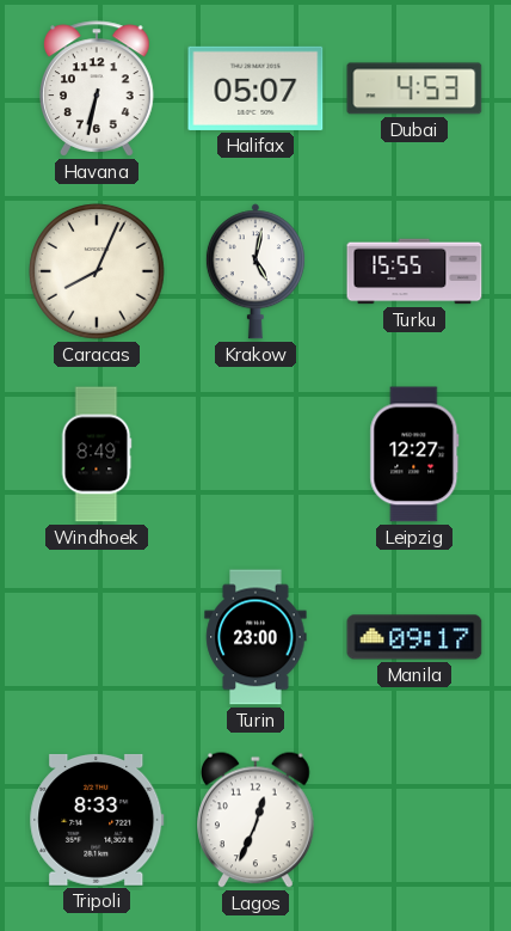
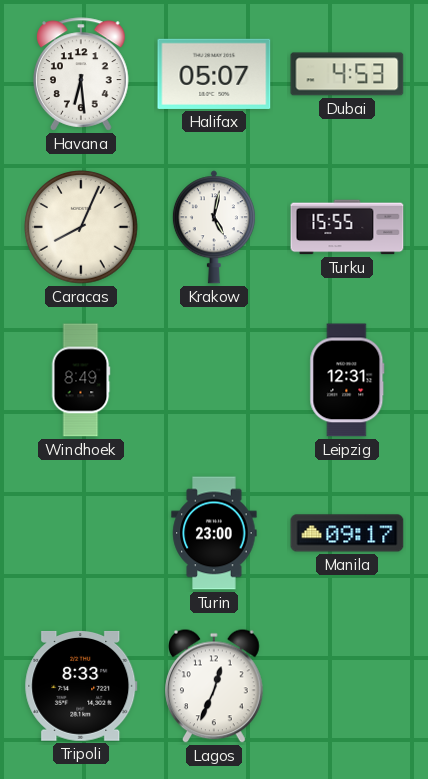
Havana: 6:32 -> 6:29 (81, 74)
Leipzig: 12:27 -> 12:31 (347, 380)
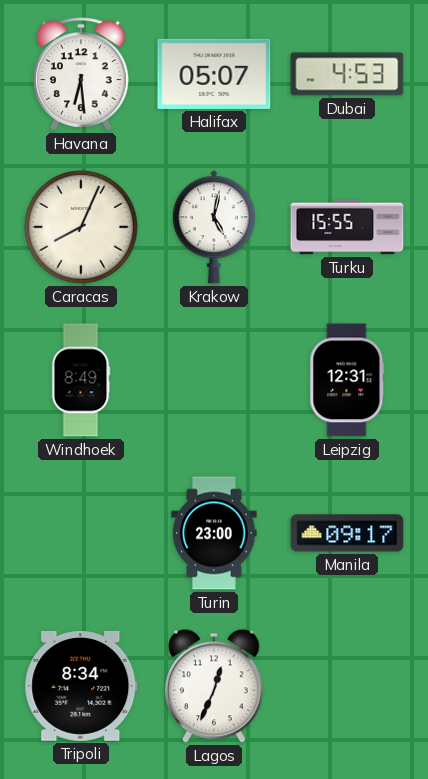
Tripoli: 8:33 -> 8:34 (81, 686)
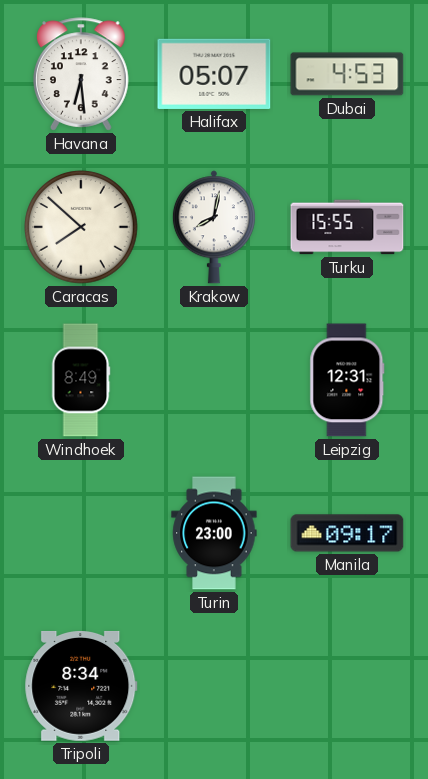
Caracas: 8:04 -> 7:52 (81, 227)
Krakow: 5:02 -> 8:02 (214, 227)
Lagos: 12:34 -> none (215, 686)
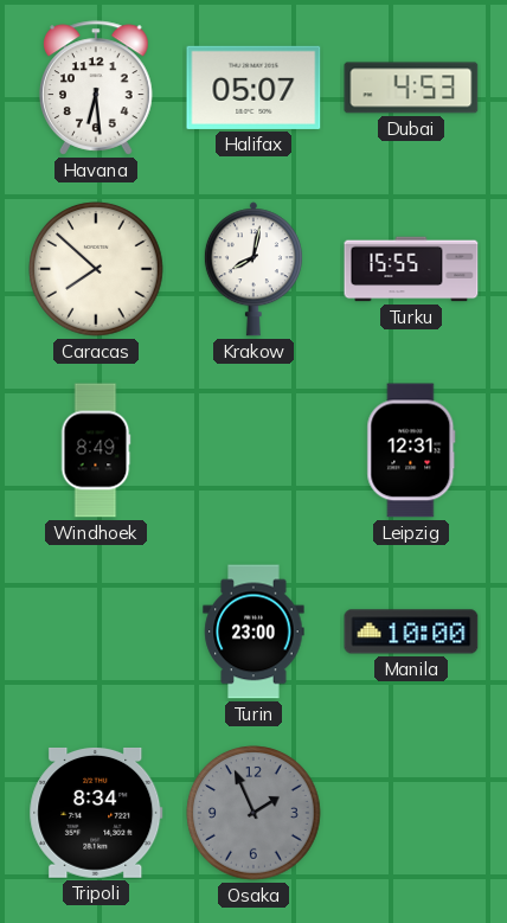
Manila: 09:17 -> 10:00 (411, 632)
Osaka: none -> 1:56 (254, 813)
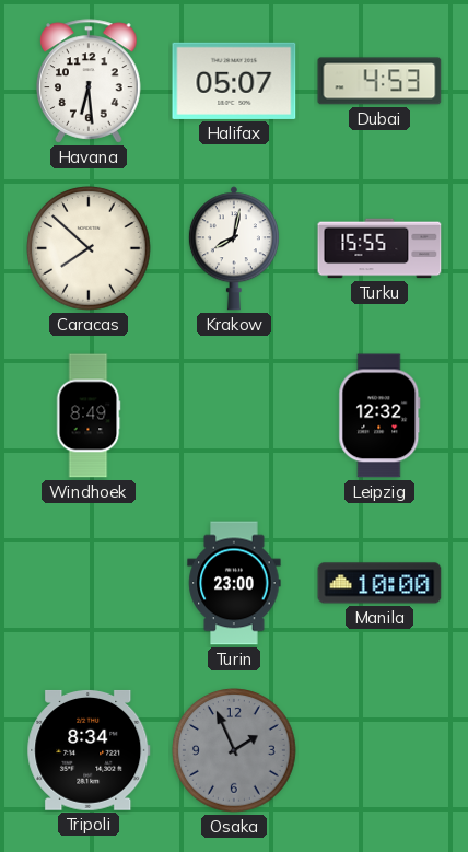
Leipzig: 12:31 -> 12:32 (379, 416)
